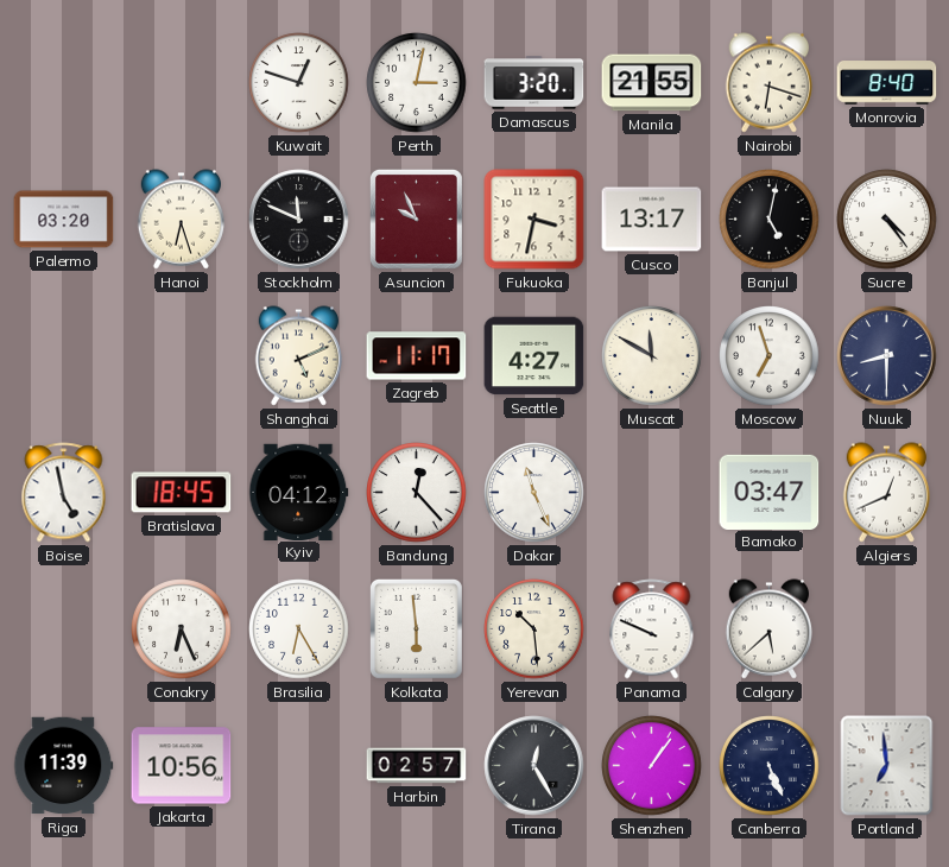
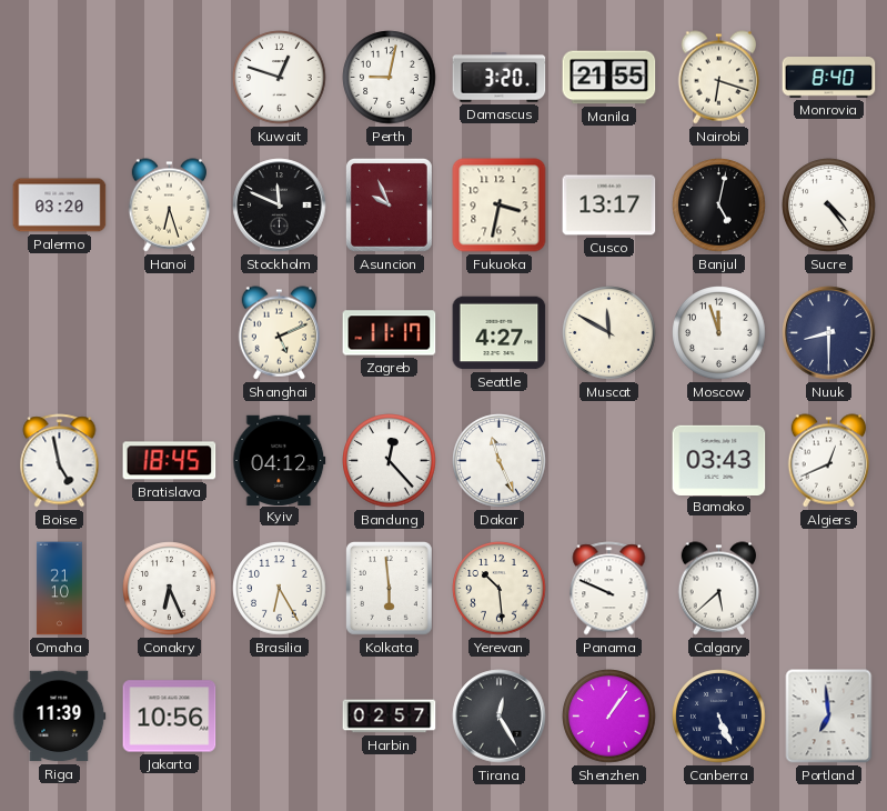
Perth: 3:02 -> 9:02 (390, 78)
Moscow: 6:57 -> 11:57 (719, 333)
Bamako: 03:47 -> 03:43 (719, 460)
Omaha: none -> 21:10 (59, 589)
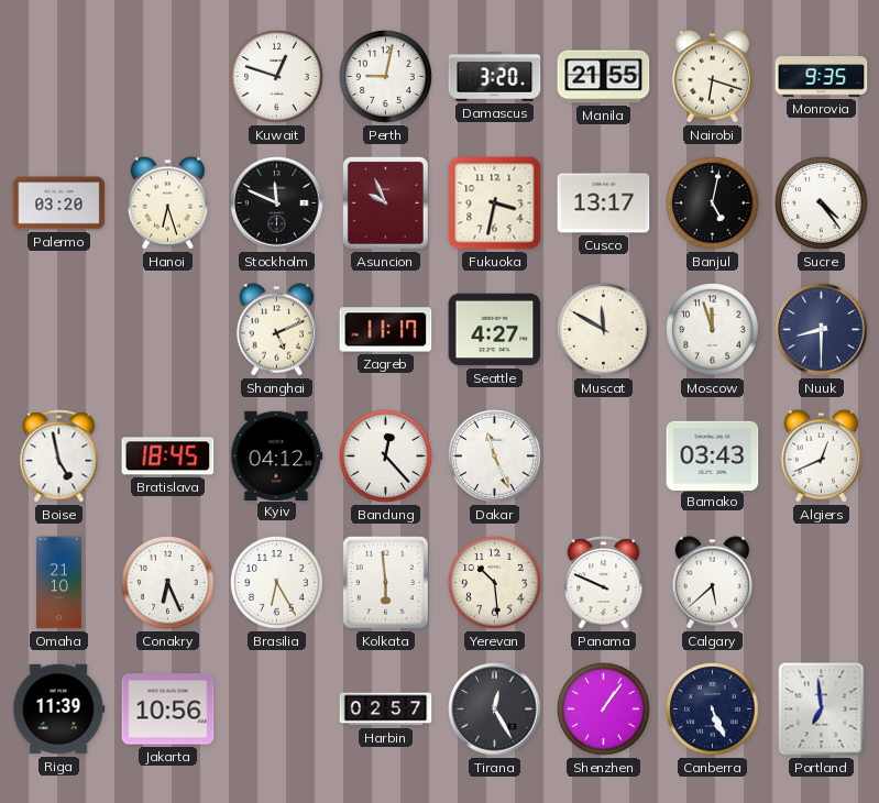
Monrovia: 8:40 -> 9:35 (822, 77)
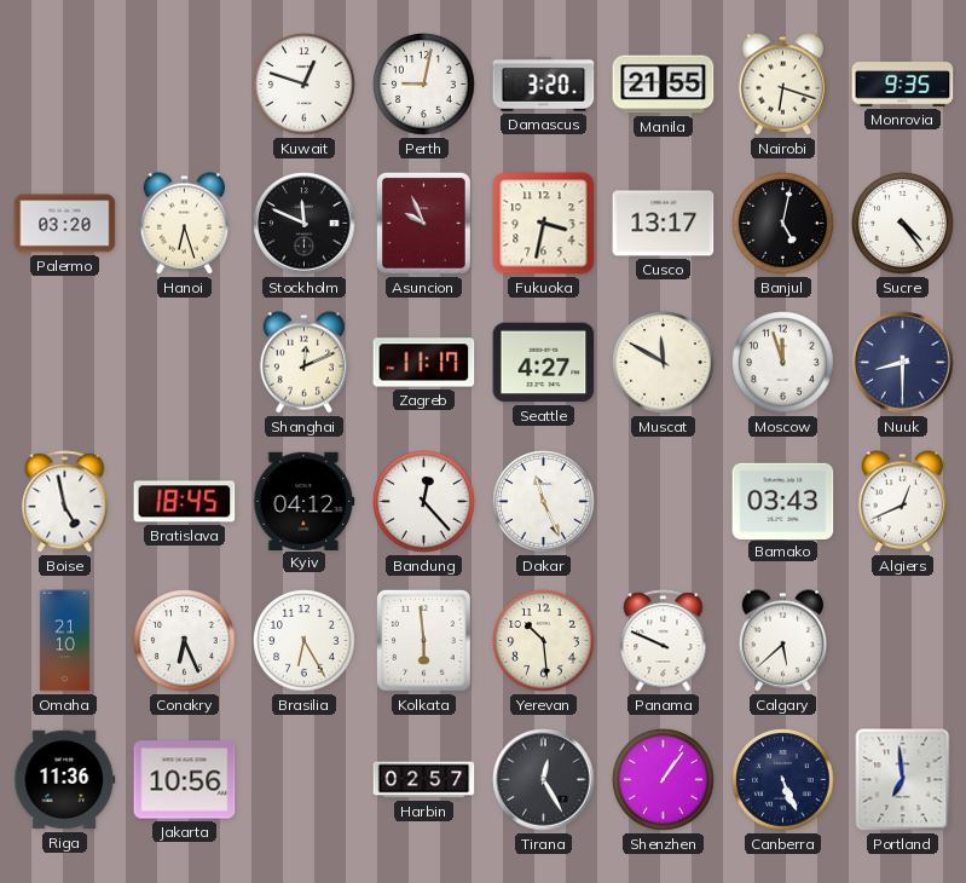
Shanghai: 5:11 -> 12:11 (305, 363)
Riga: 11:39 -> 11:36 (65, 780)
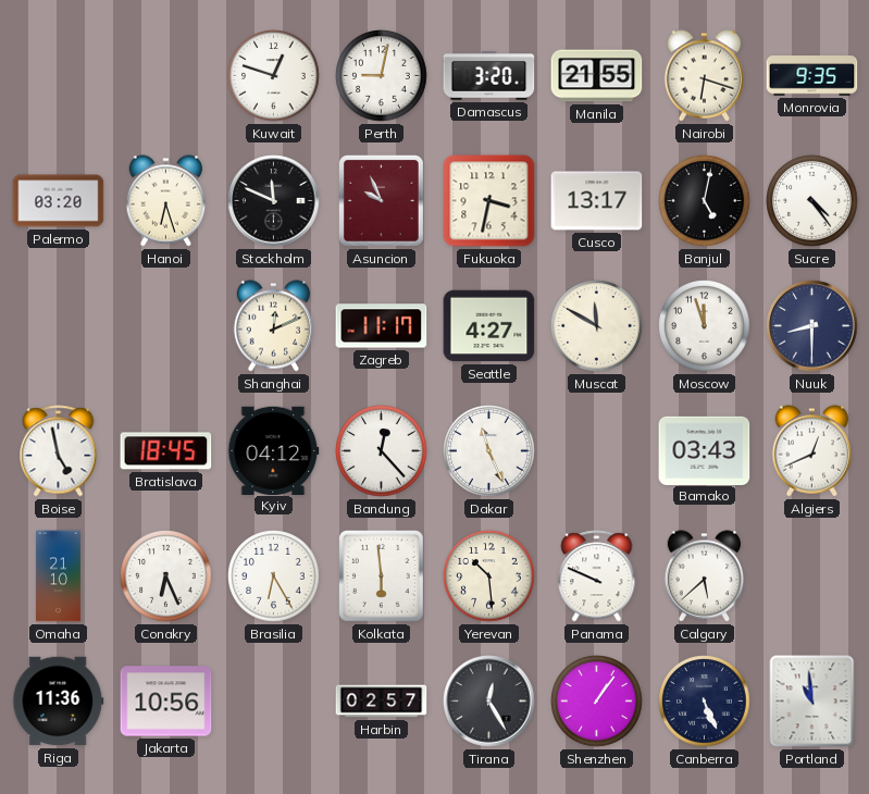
Portland: 6:59 -> 10:59 (812, 702)
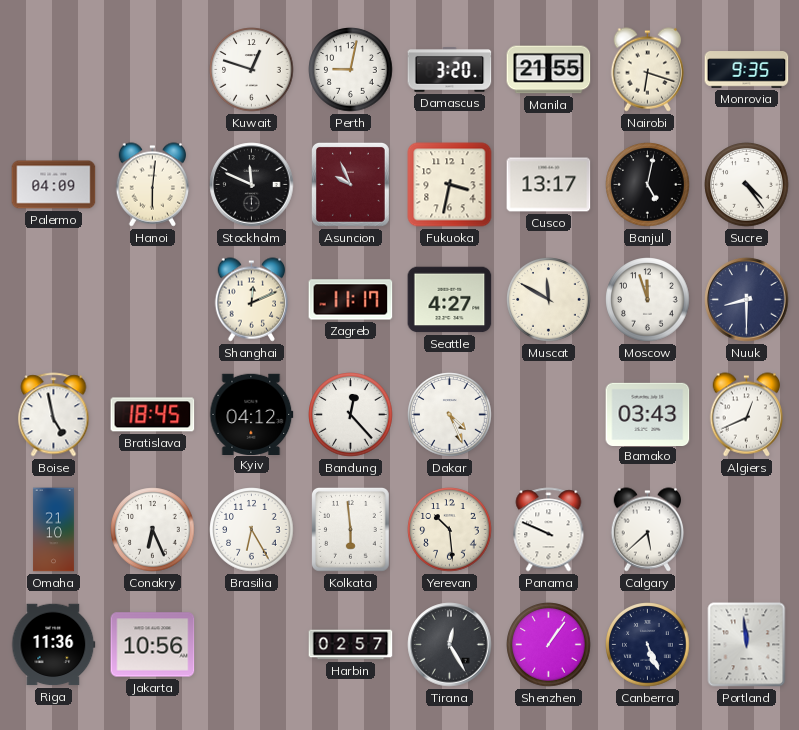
Palermo: 03:20 -> 04:09 (54, 185)
Hanoi: 6:27 -> 6:01 (153, 185)
Dakar: 11:26 -> 4:26 (450, 415)
Portland: 10:59 -> 11:59 (747, 645)
